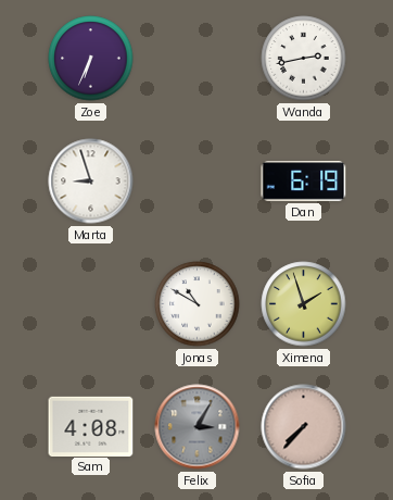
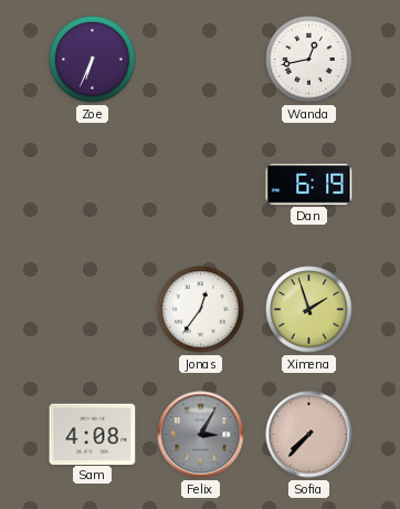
Wanda: 2:43 -> 12:43 (309, 60)
Marta: 8:57 -> none (91, 182)
Jonas: 10:50 -> 12:36 (201, 310)
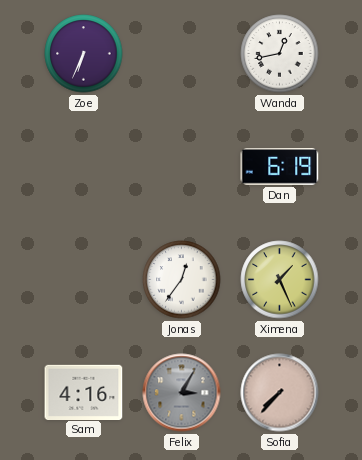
Ximena: 1:57 -> 1:26 (280, 280)
Sam: 4:08 -> 4:16 (84, 392)
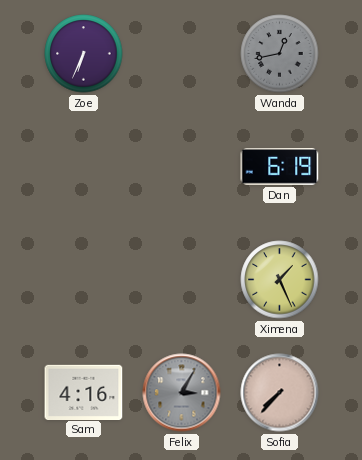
Wanda dial: white -> grey (280, 54)
Jonas: 12:36 -> none (182, 280)
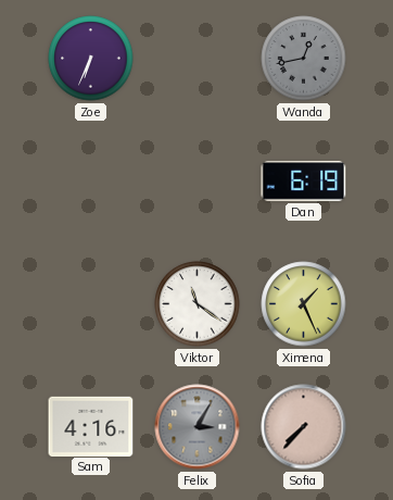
Viktor: none -> 11:21 (198, 304)
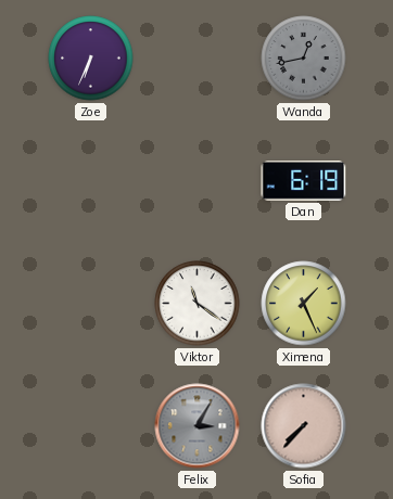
Sam: 4:16 -> none (91, 426)
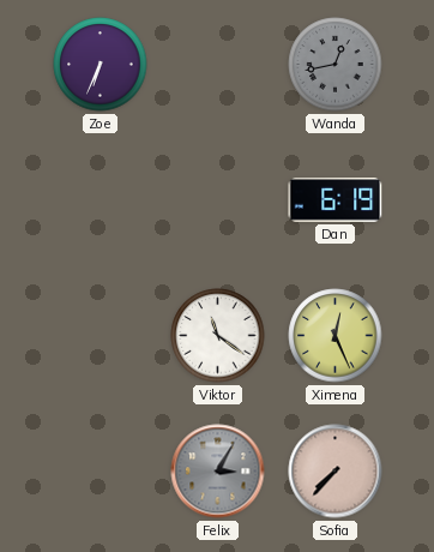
Ximena: 1:26 -> 12:26 (336, 336)
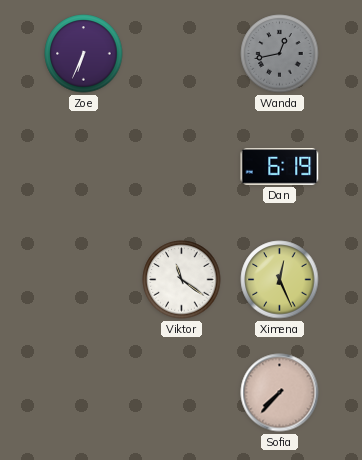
Felix: 3:05 -> none (218, 472)
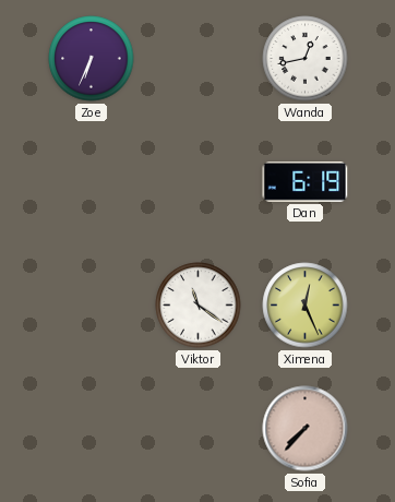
Wanda dial: grey -> white (306, 59)
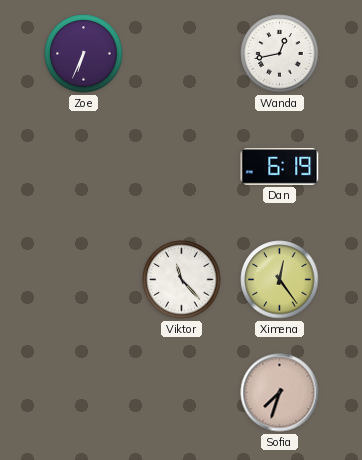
Viktor: 11:21 -> 11:23 (182, 280)
Ximena: 12:26 -> 12:24 (280, 280)
Sofia: 7:37 -> 7:33 (280, 393)
